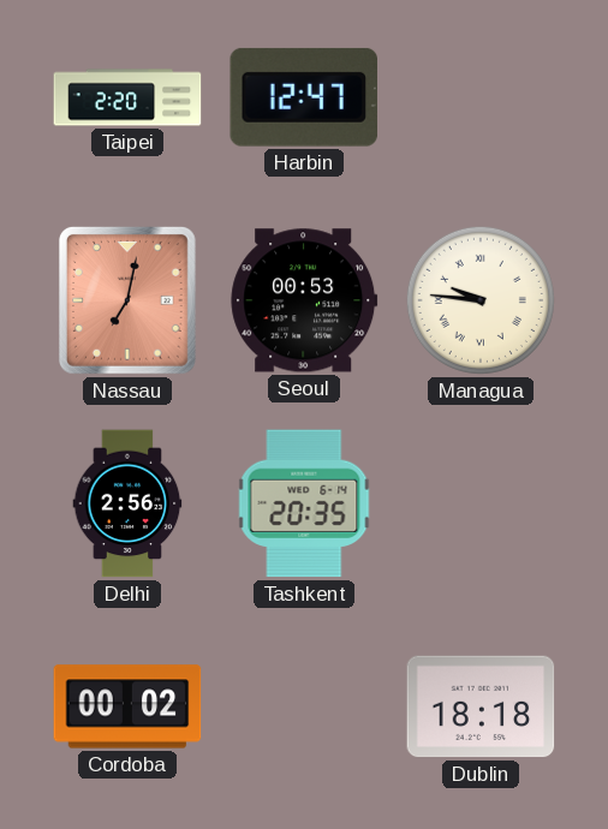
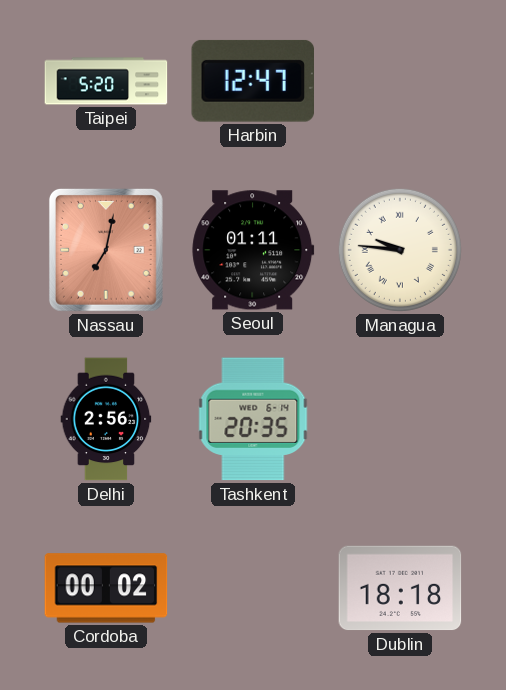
Taipei: 2:20 -> 5:20 (106, 81)
Seoul: 00:53 -> 01:11 (253, 250)
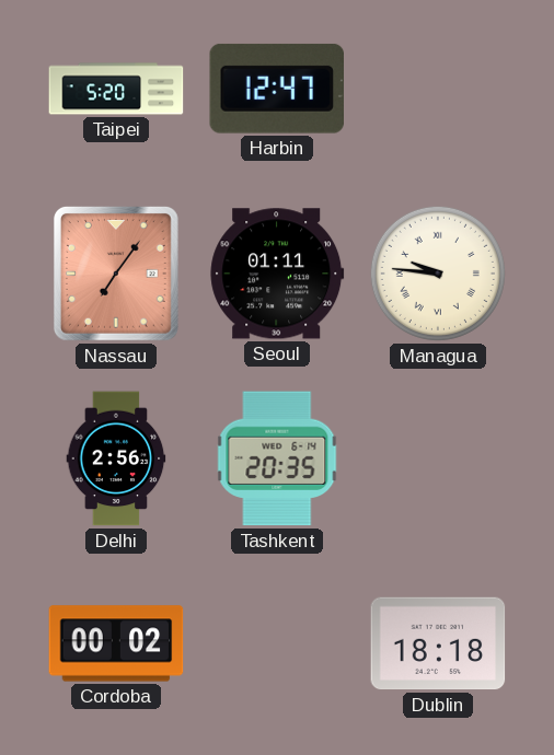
Nassau: 7:02 -> 7:06 (116, 274)
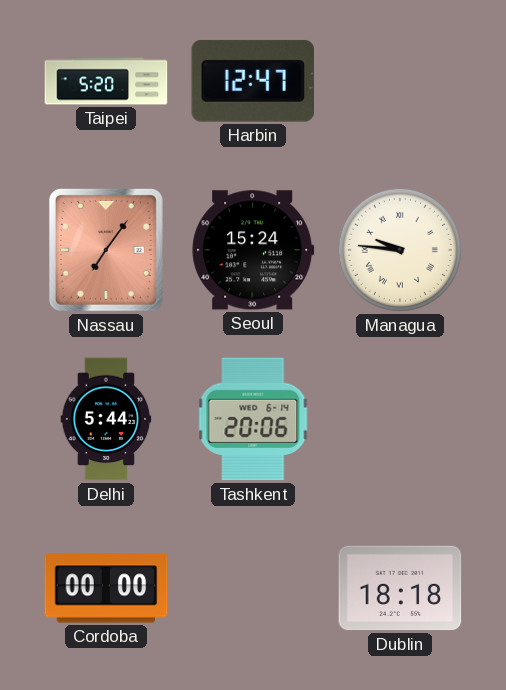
Seoul: 01:11 -> 15:24 (253, 250)
Delhi: 2:56 -> 5:44 (106, 419)
Tashkent: 20:35 -> 20:06 (253, 419)
Cordoba: 00:02 -> 00:00 (106, 588)
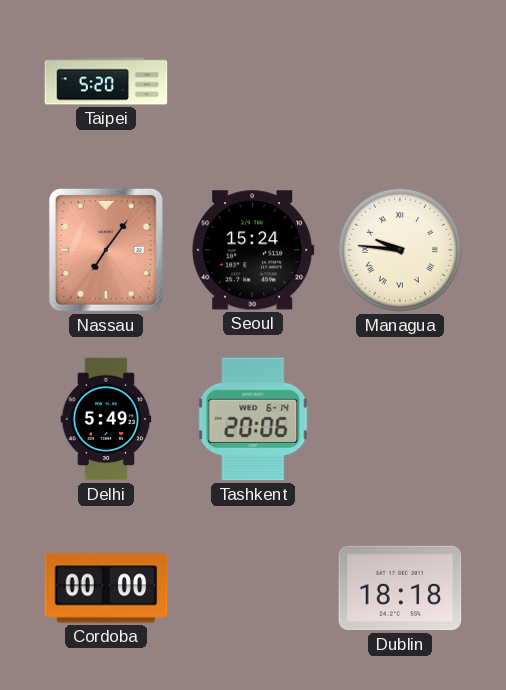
Harbin: 12:47 -> none (252, 81)
Delhi: 5:44 -> 5:49 (106, 419)
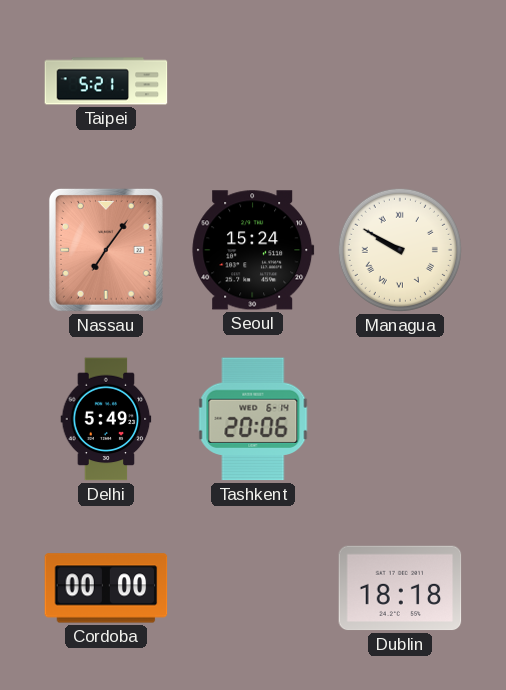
Taipei: 5:20 -> 5:21 (106, 81)
Managua: 9:46 -> 9:50 (400, 250)
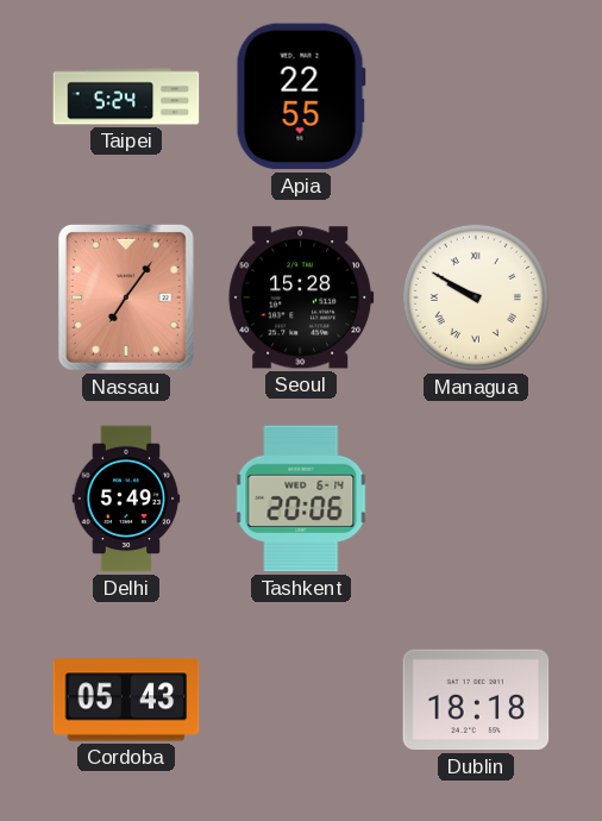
Taipei: 5:21 -> 5:24 (126, 96)
Apia: none -> 22:55 (301, 96)
Seoul: 15:24 -> 15:28 (301, 297)
Cordoba: 00:00 -> 05:43 (126, 700)
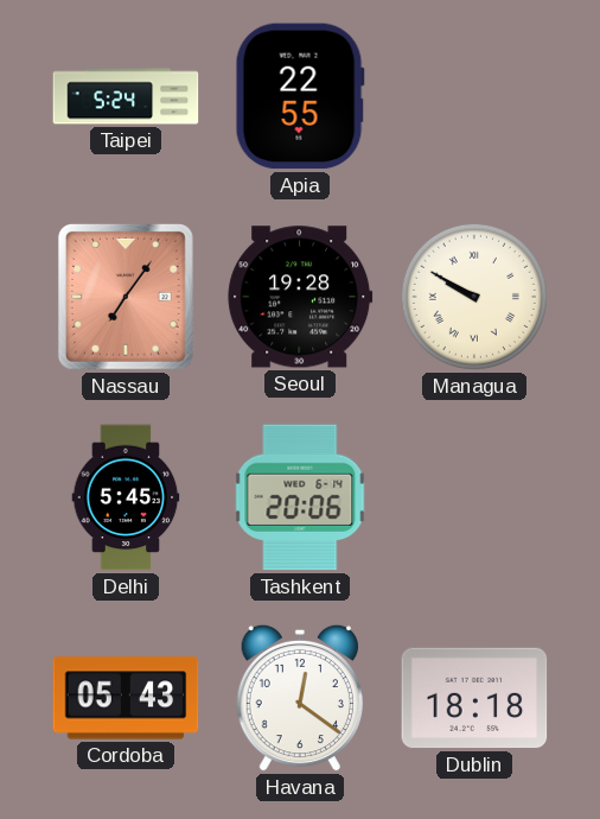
Seoul: 15:28 -> 19:28 (300, 297)
Delhi: 5:49 -> 5:45 (126, 497)
Havana: none -> 12:21 (300, 698)
